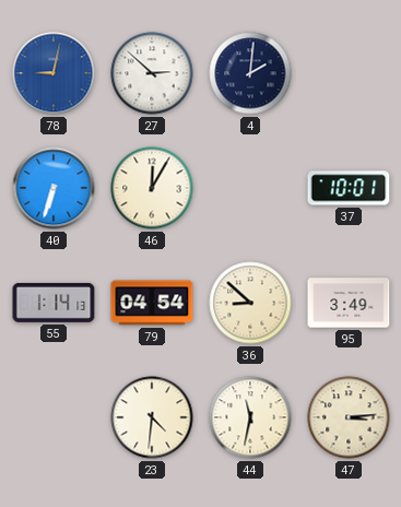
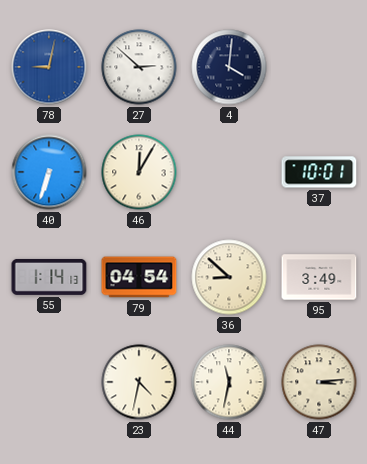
4: 2:01 -> 4:01 (229, 67)
23: 4:31 -> 4:32 (139, 382)
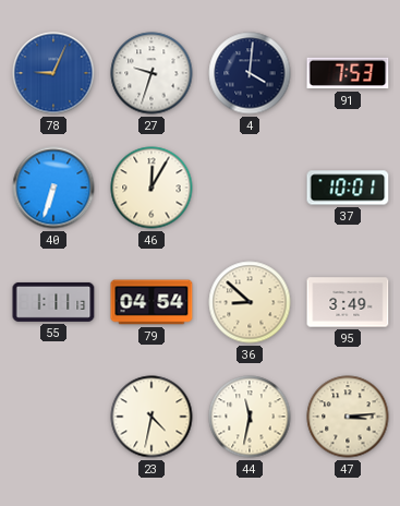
78: 9:02 -> 9:04 (53, 73)
27: 2:52 -> 9:33 (151, 73)
91: none -> 7:53 (348, 73)
55: 1:14 -> 1:11 (53, 302)
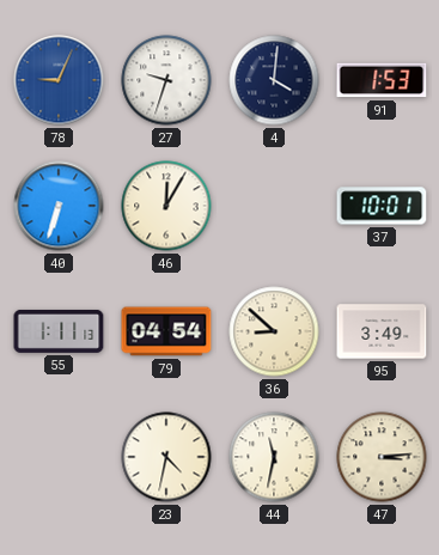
91: 7:53 -> 1:53 (382, 80)
